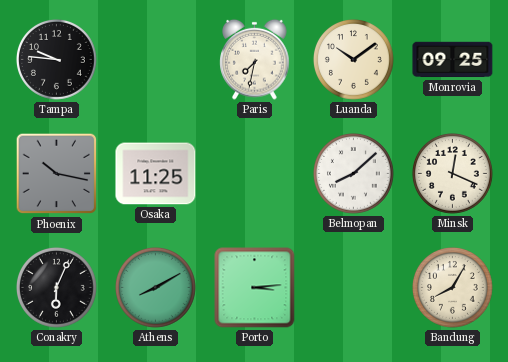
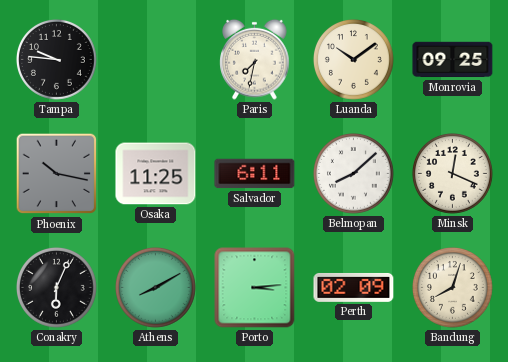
Salvador: none -> 6:11 (255, 174)
Perth: none -> 02:09 (354, 287)
Bandung: 8:05 -> 8:03 (453, 288)
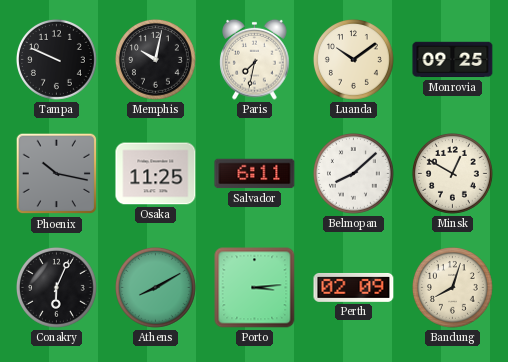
Tampa: 9:46 -> 9:49 (57, 60)
Memphis: none -> 10:02 (156, 60)
Minsk: 12:19 -> 12:50 (453, 174)
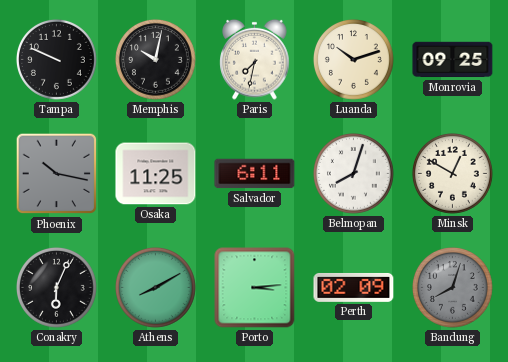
Luanda: 10:09 -> 10:12 (354, 60)
Belmopan: 8:08 -> 8:03 (354, 174)
Bandung dial: cream -> grey (453, 288)
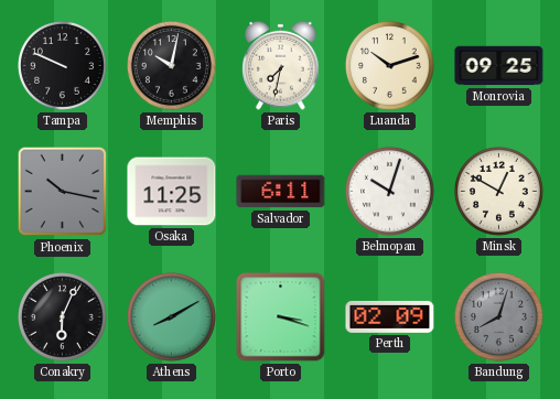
Belmopan: 8:03 -> 10:03 (390, 192)
Porto: 3:14 -> 3:18 (281, 317)
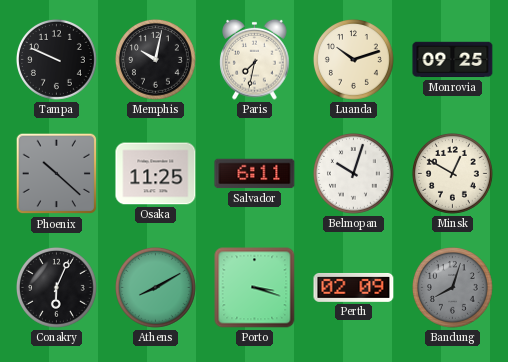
Phoenix: 10:17 -> 10:22 (57, 174)
